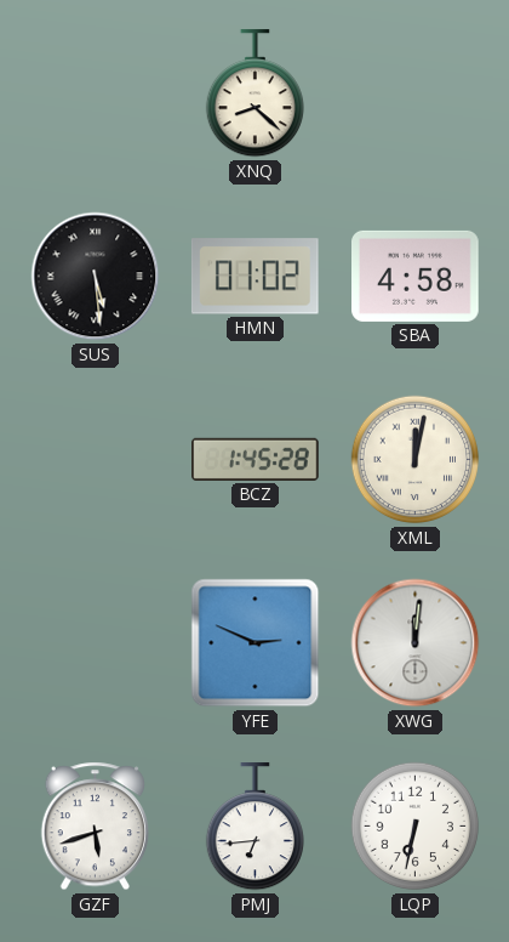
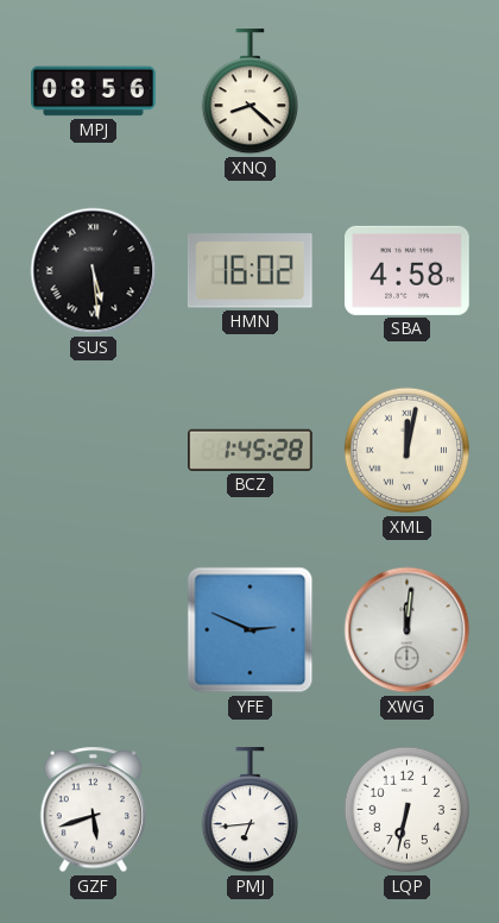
MPJ: none -> 08:56 (94, 92)
HMN: 01:02 -> 16:02 (249, 271)
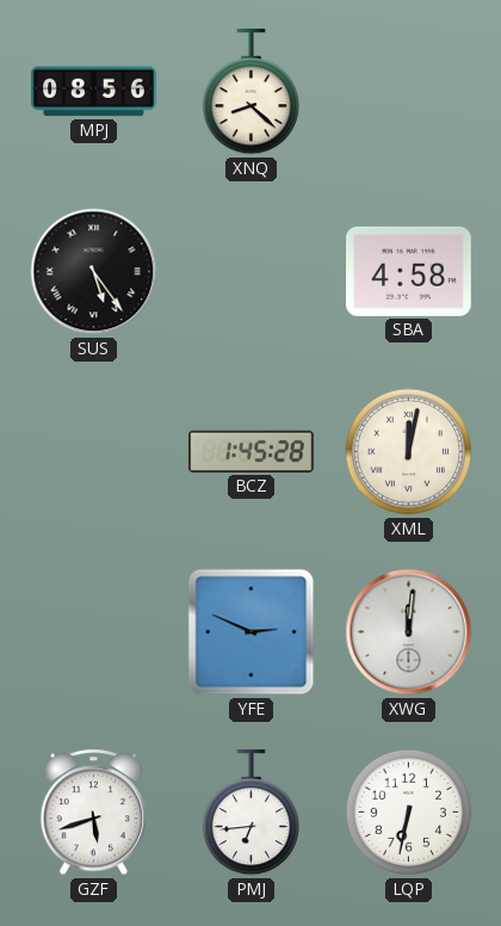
SUS: 5:29 -> 5:24 (94, 272)
HMN: 16:02 -> none (249, 271)
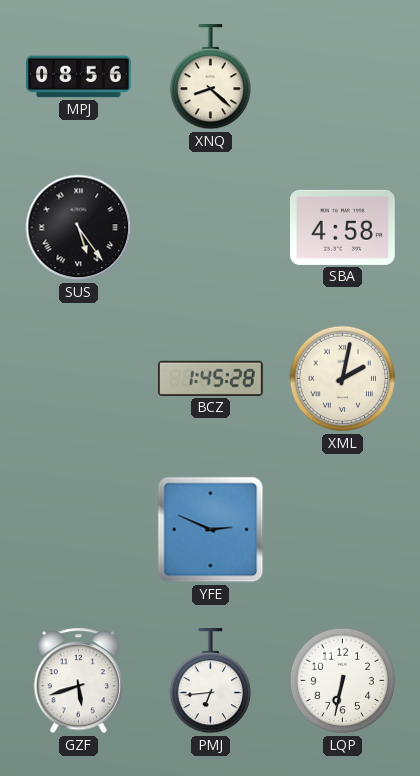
XML: 12:02 -> 2:02 (343, 379)
XWG: 12:01 -> none (409, 632)
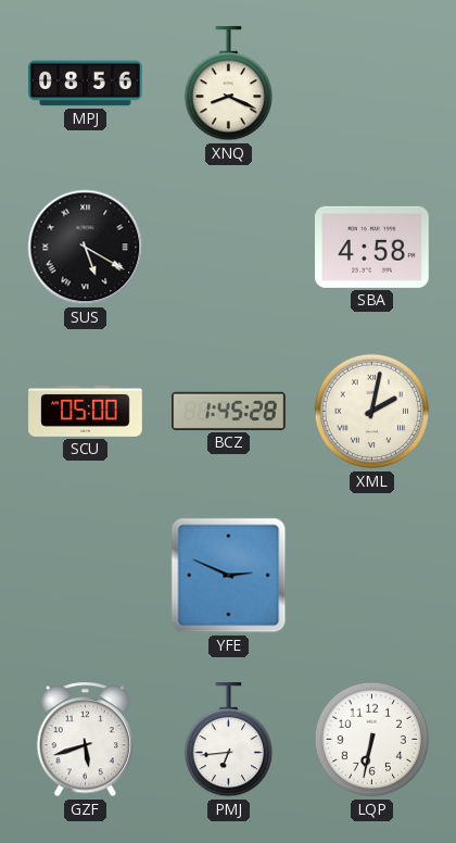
XNQ: 8:22 -> 8:19 (228, 84)
SUS: 5:24 -> 5:20 (86, 248)
SCU: none -> 05:00 (86, 411)
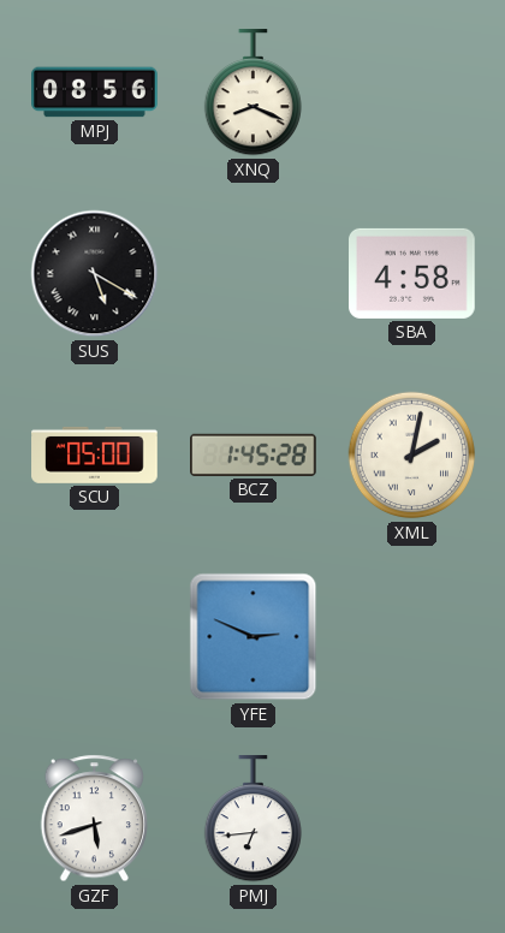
LQP: 6:32 -> none (372, 740)
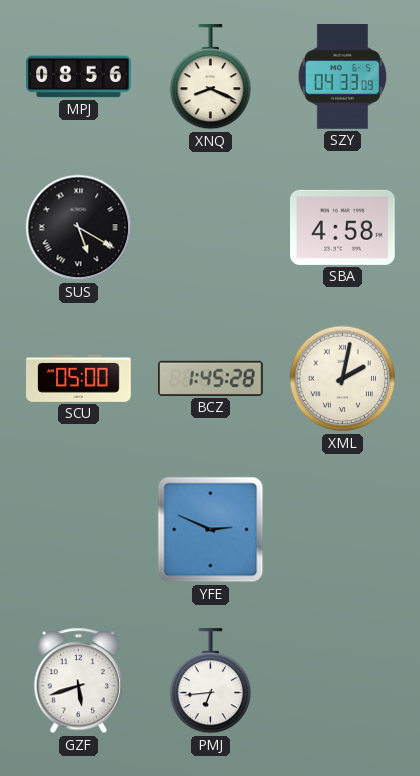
SZY: none -> 04:33 (342, 77)
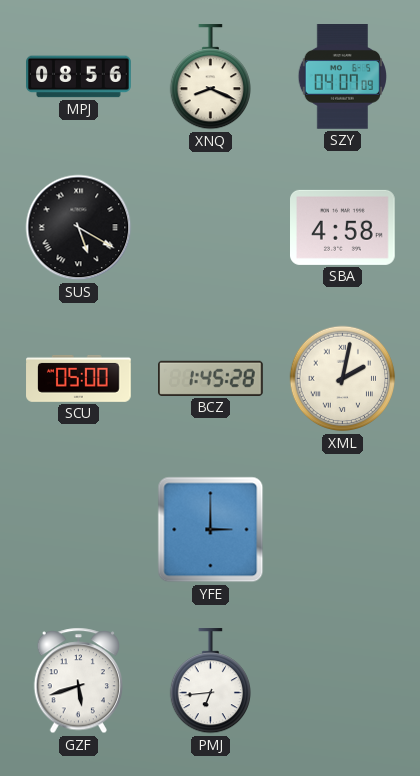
SZY: 04:33 -> 04:07 (342, 77)
YFE: 2:49 -> 3:00 (211, 530)
